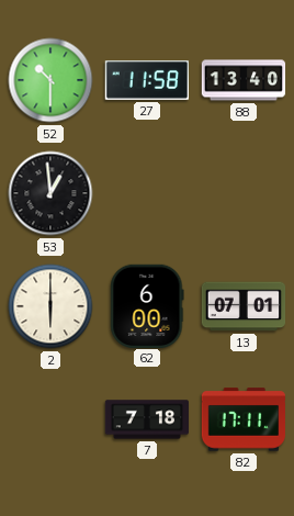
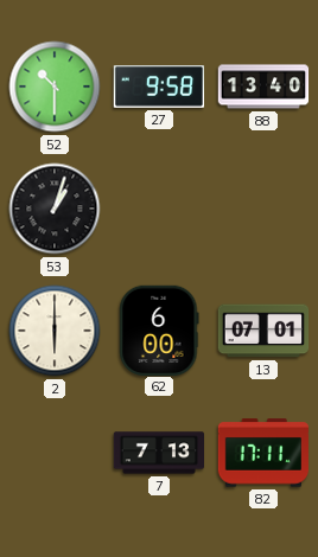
27: 11:58 -> 9:58 (158, 87)
53: 12:59 -> 1:03 (55, 209)
7: 7:18 -> 7:13 (159, 453)
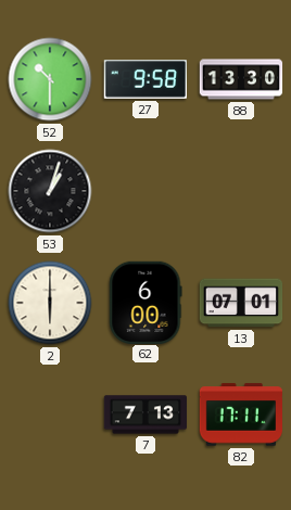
88: 13:40 -> 13:30 (241, 79)
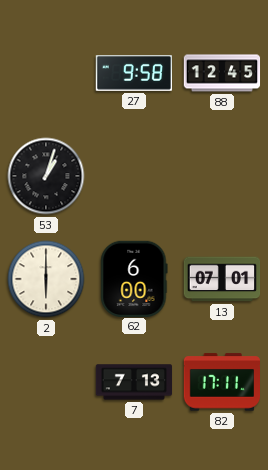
52: 10:30 -> none (50, 79)
88: 13:30 -> 12:45 (222, 73)
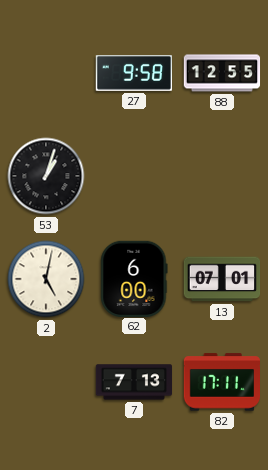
88: 12:45 -> 12:55 (222, 73)
2: 6:00 -> 5:02 (46, 279)
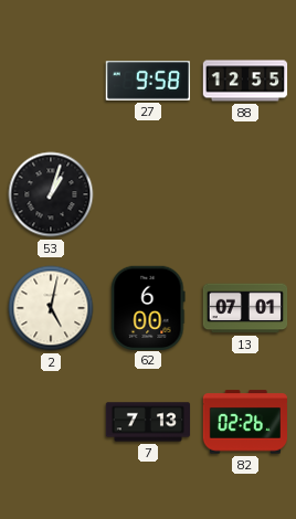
82: 17:11 -> 02:26 (244, 422)
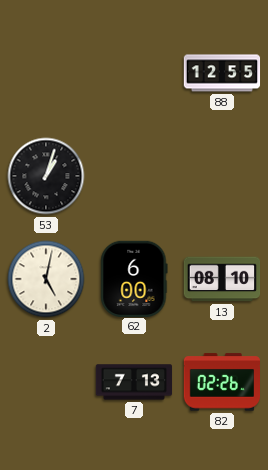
27: 9:58 -> none (147, 81)
13: 07:01 -> 08:10 (222, 279)
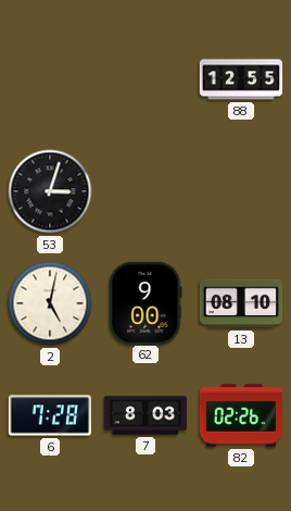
53: 1:03 -> 3:03 (50, 191)
62: 6:00 -> 9:00 (145, 302)
6: none -> 7:28 (49, 415)
7: 7:13 -> 8:03 (145, 415)
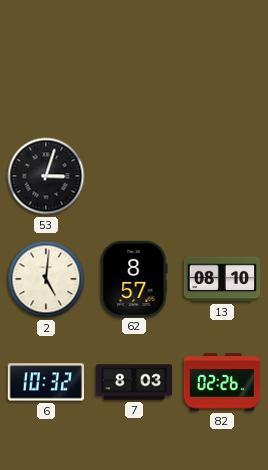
88: 12:55 -> none (241, 79)
2: 5:02 -> 5:01 (46, 279)
62: 9:00 -> 8:57 (134, 278)
6: 7:28 -> 10:32 (45, 382)
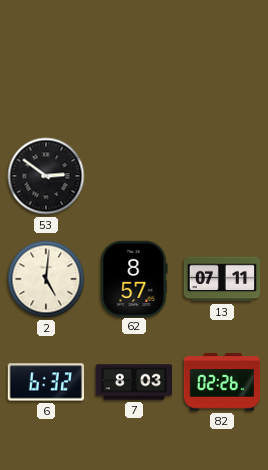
53: 3:03 -> 2:51 (46, 176)
13: 08:10 -> 07:11 (222, 279)
6: 10:32 -> 6:32 (45, 382)
